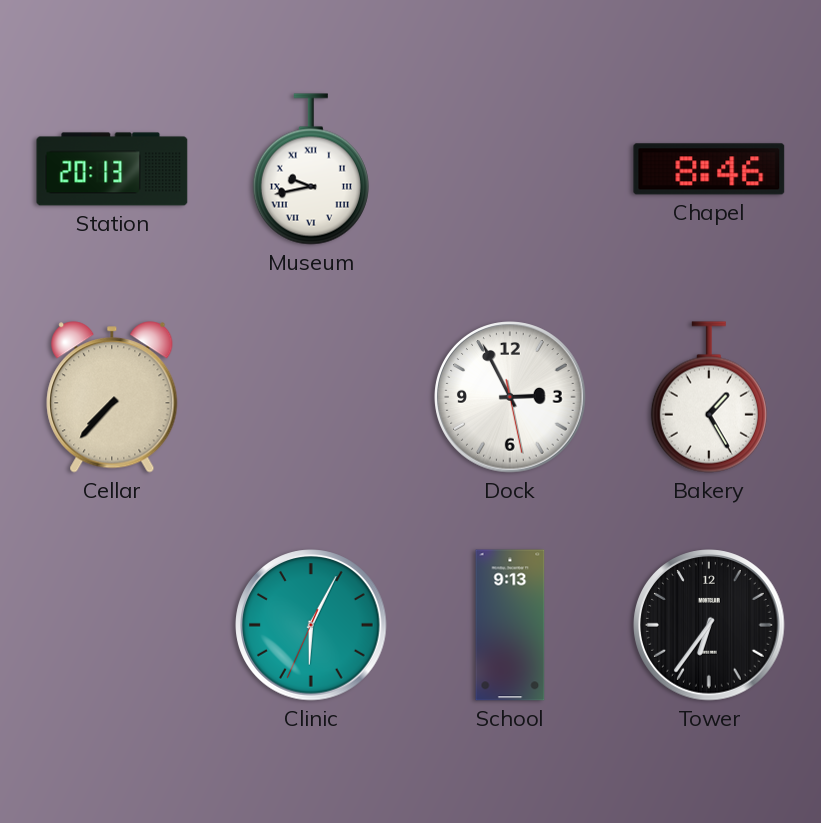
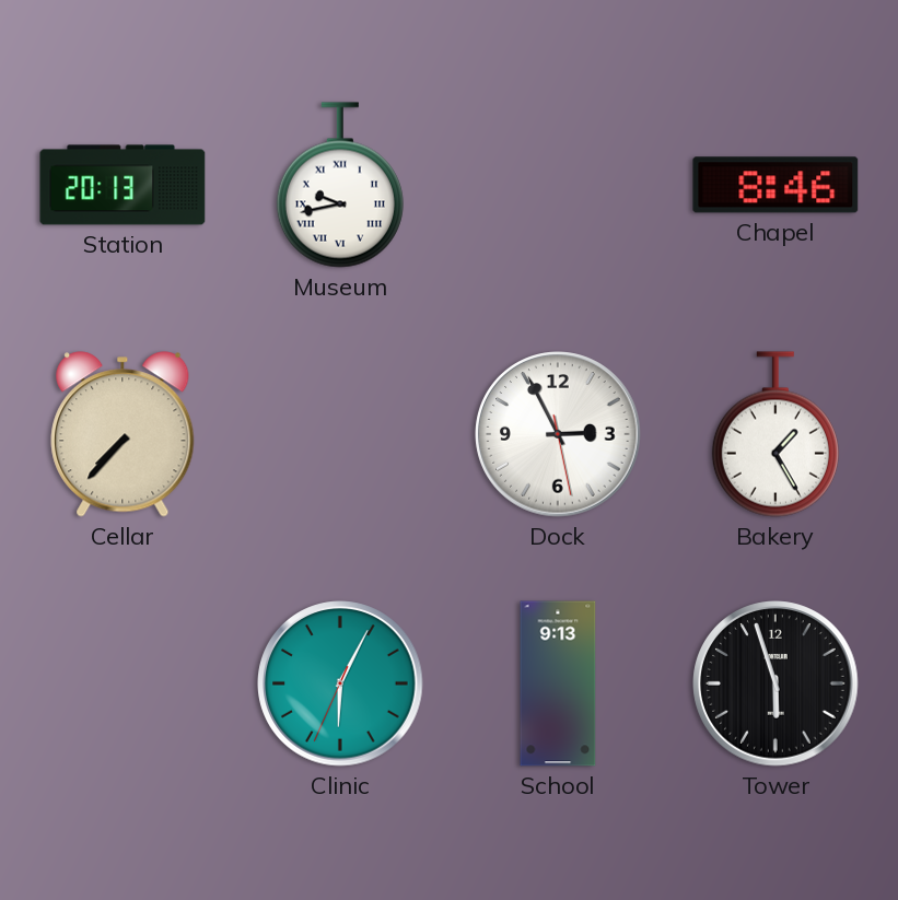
Tower: 6:36 -> 5:57 (775, 683)
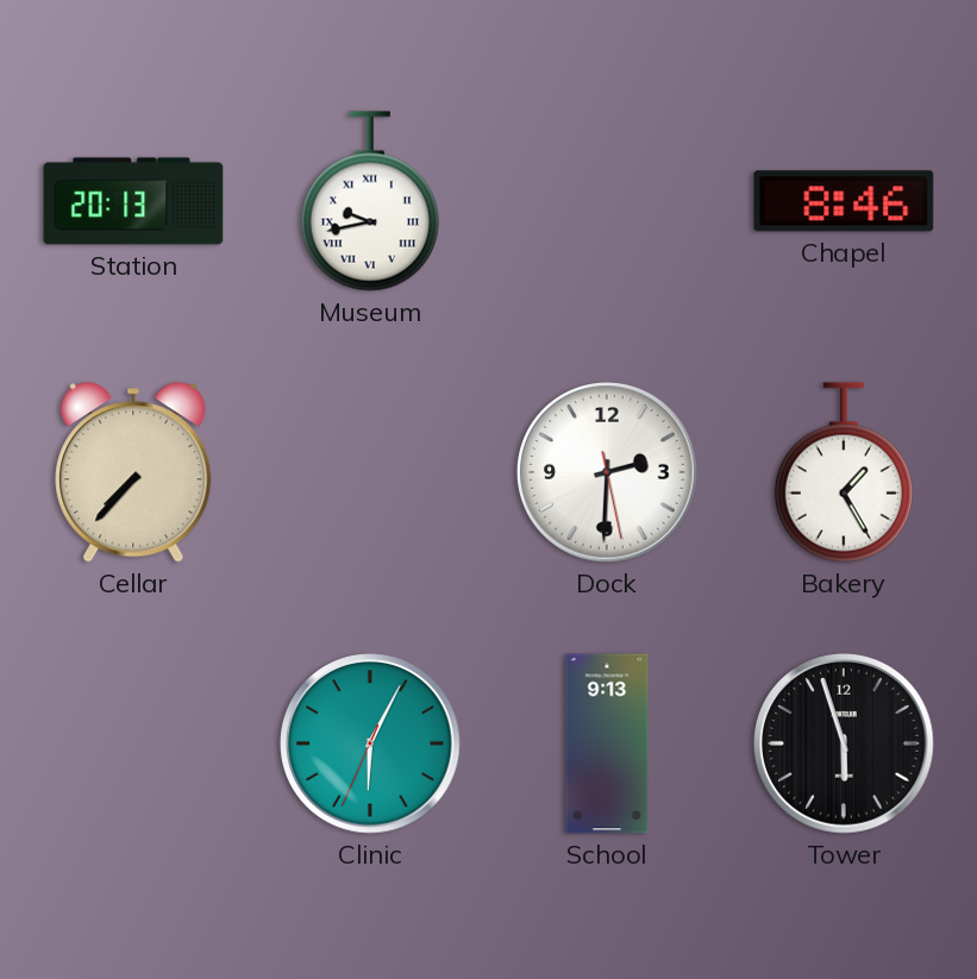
Dock: 2:55 -> 2:30 (607, 472)
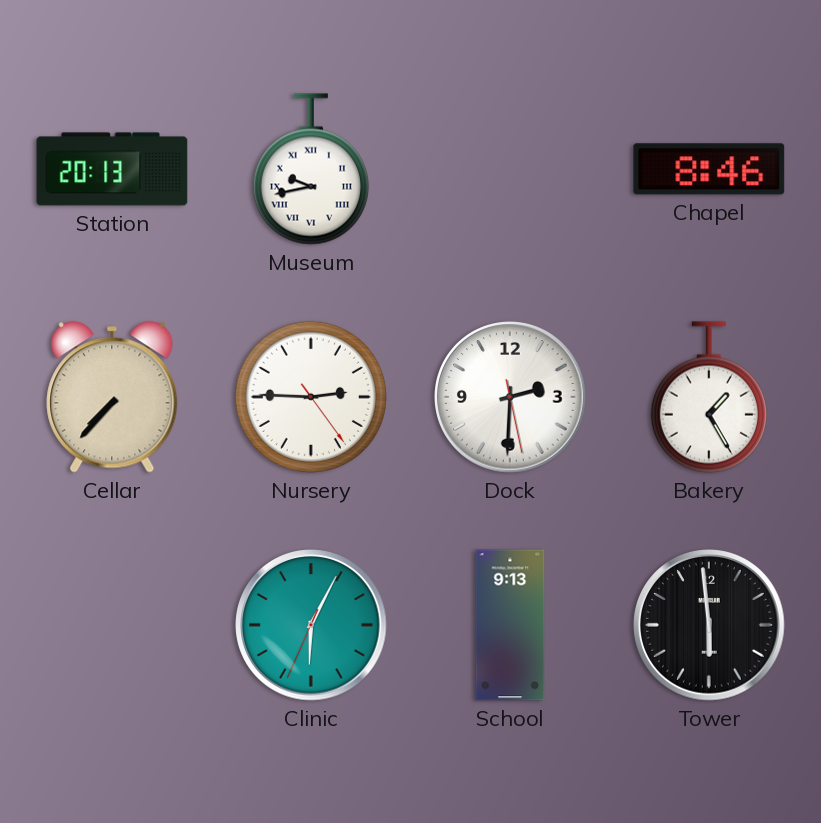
Nursery: none -> 2:45 (311, 397)
Tower: 5:57 -> 5:59 (709, 625)
